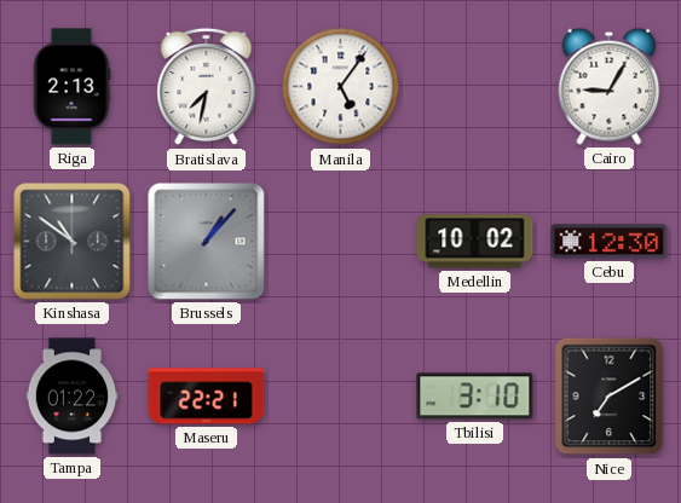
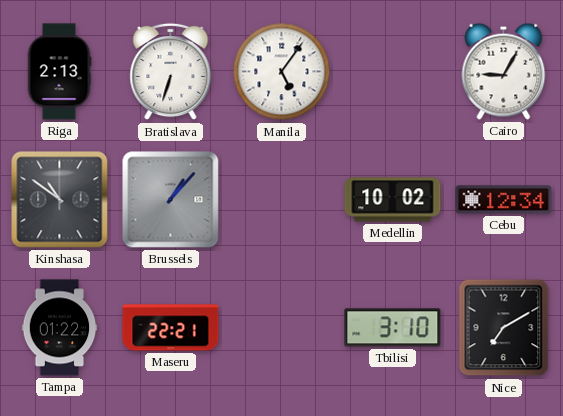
Bratislava: 7:32 -> 6:33 (171, 72)
Cebu: 12:30 -> 12:34 (504, 200)
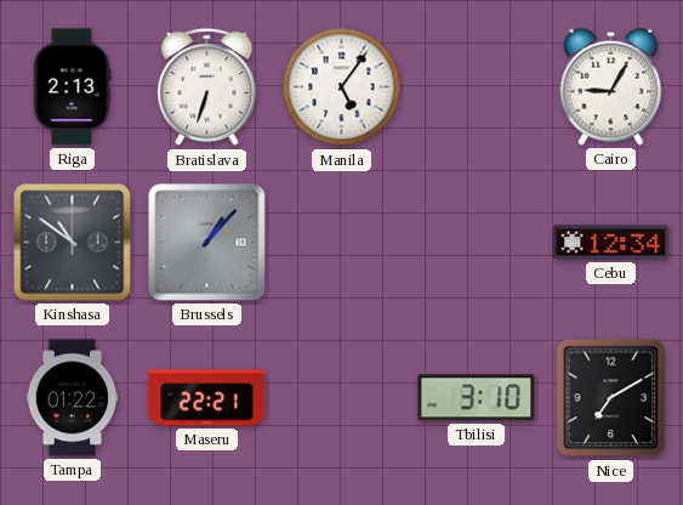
Medellin: 10:02 -> none (393, 200)
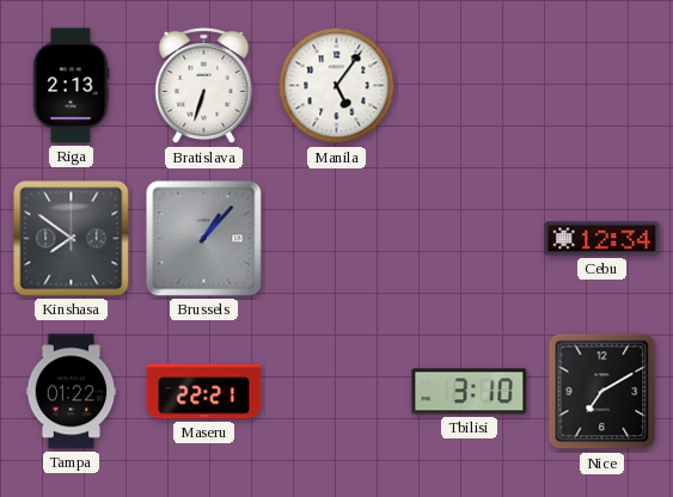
Cairo: 9:05 -> none (611, 86)
Kinshasa: 10:51 -> 7:51 (72, 239)
